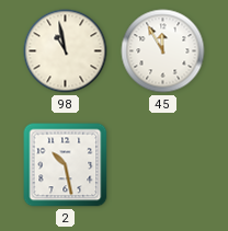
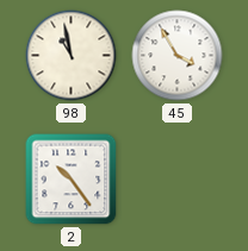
45: 11:55 -> 3:55 (178, 56)
2: 10:28 -> 10:24 (72, 180)
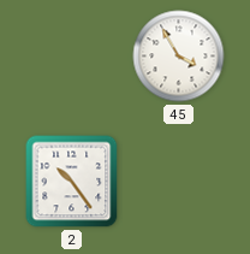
98: 10:58 -> none (72, 56)
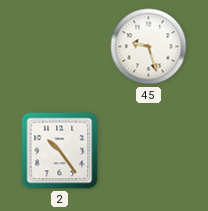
45: 3:55 -> 9:27 (149, 47)
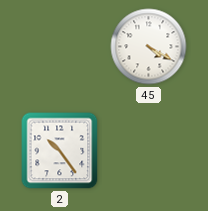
45: 9:27 -> 4:20 (149, 47)
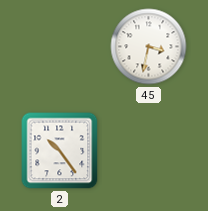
45: 4:20 -> 3:32 (149, 47)
